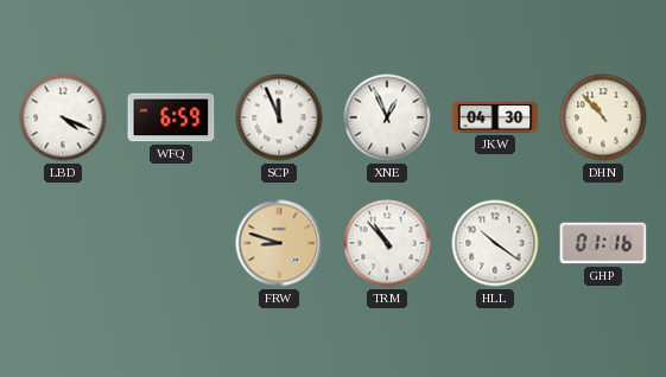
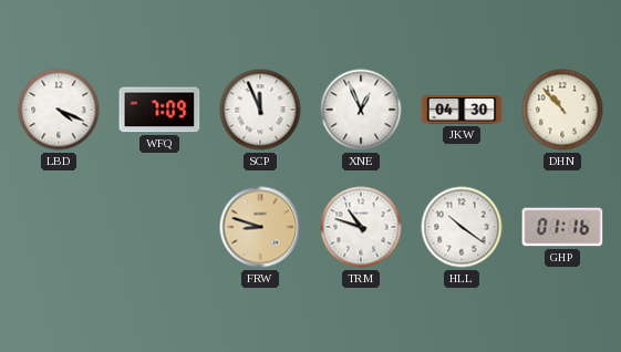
WFQ: 6:59 -> 7:09 (159, 110)
TRM: 10:53 -> 10:48 (361, 227)
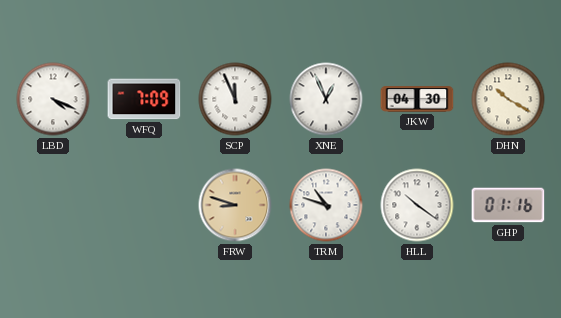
DHN: 10:53 -> 10:20 (508, 99)
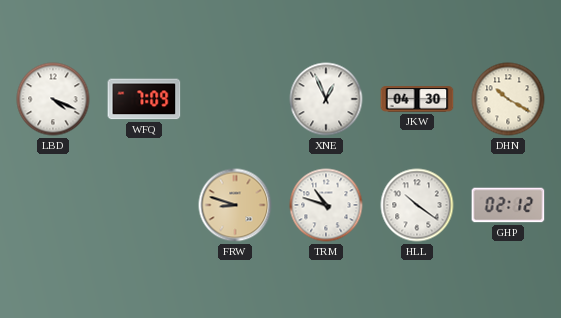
SCP: 11:56 -> none (235, 99)
GHP: 01:16 -> 02:12 (508, 205)
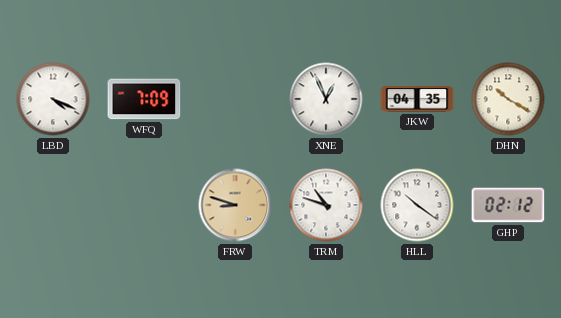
JKW: 04:30 -> 04:35 (417, 99)
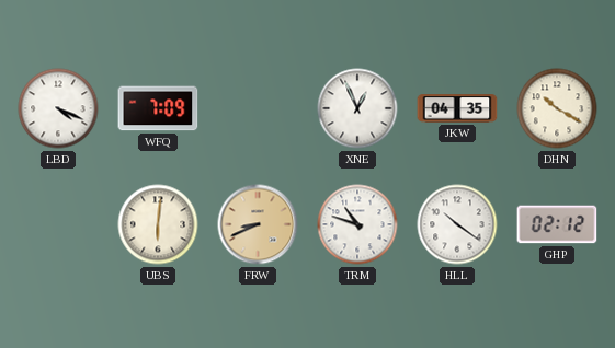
UBS: none -> 6:01 (158, 224)
FRW: 8:48 -> 8:41 (258, 224)
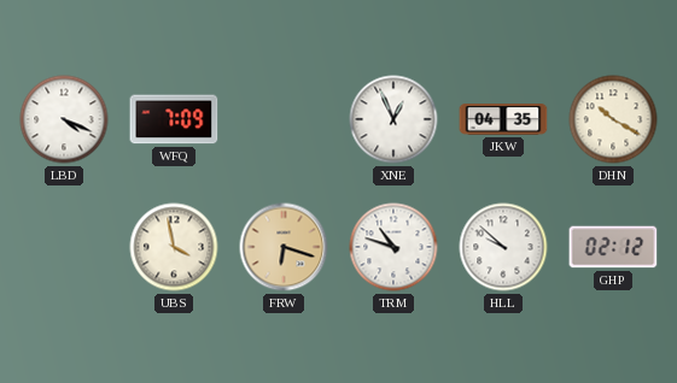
UBS: 6:01 -> 3:58 (174, 247)
FRW: 8:41 -> 6:18 (284, 247)
HLL: 10:21 -> 9:52 (503, 247)
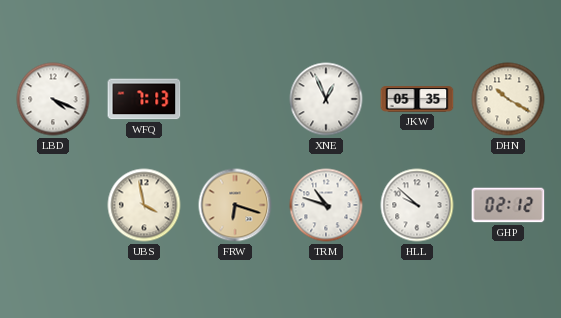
WFQ: 7:09 -> 7:13 (144, 99)
JKW: 04:35 -> 05:35 (417, 99)
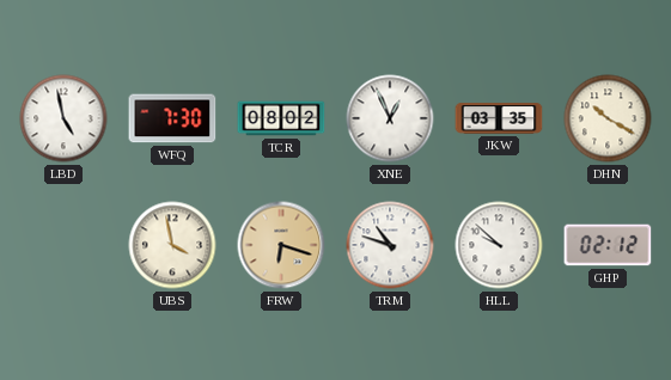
LBD: 4:19 -> 4:58 (63, 118)
WFQ: 7:13 -> 7:30 (172, 118)
TCR: none -> 08:02 (281, 118)
JKW: 05:35 -> 03:35 (499, 118)
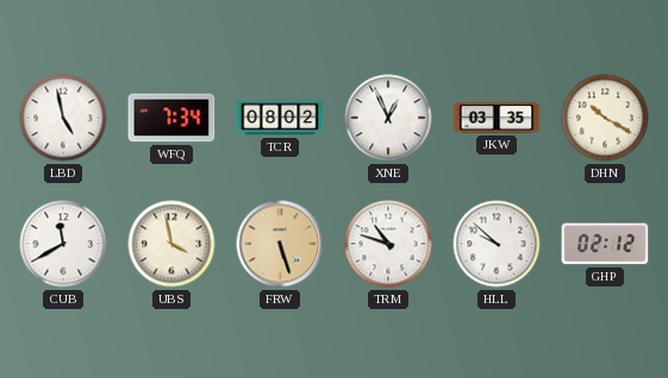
WFQ: 7:30 -> 7:34 (171, 118)
CUB: none -> 11:40 (63, 244)
FRW: 6:18 -> 5:27 (280, 244)
